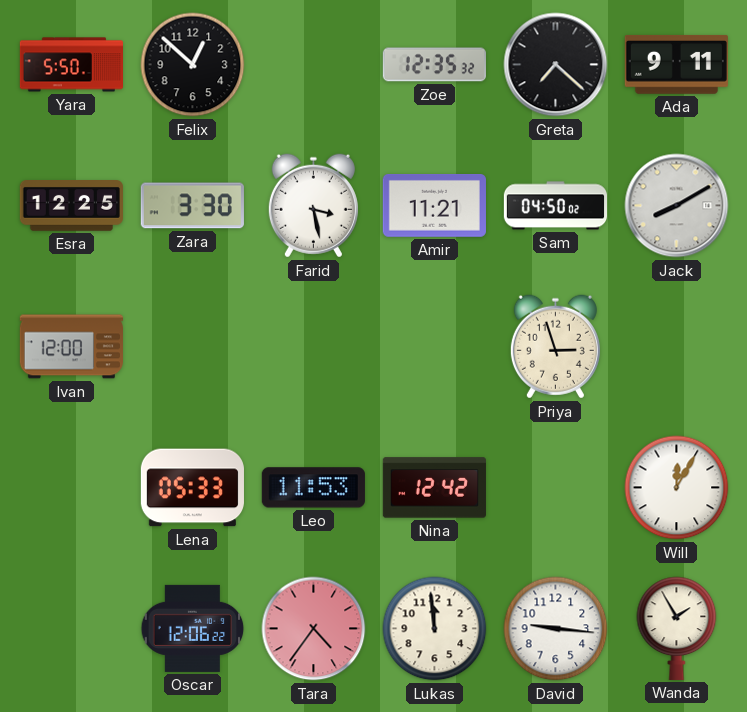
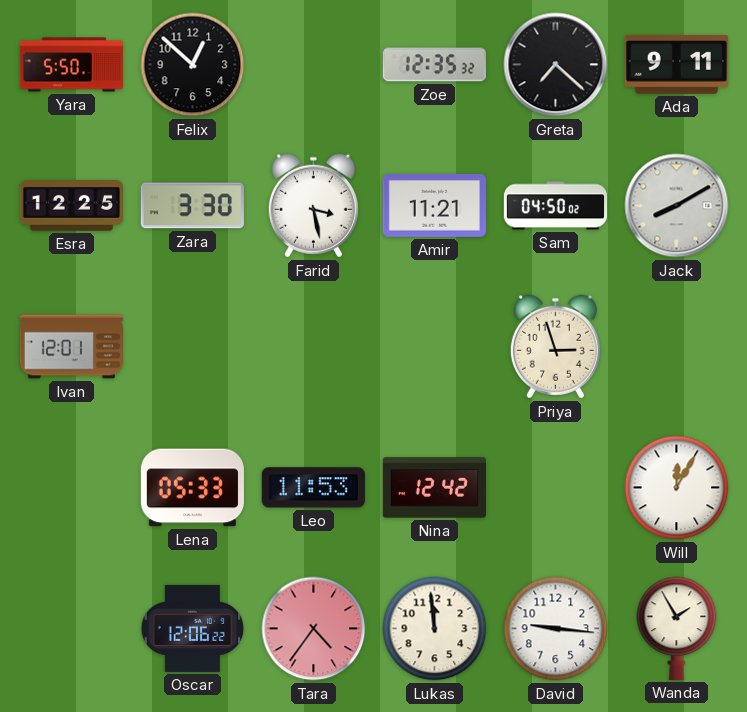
Ivan: 12:00 -> 12:01 (71, 347)
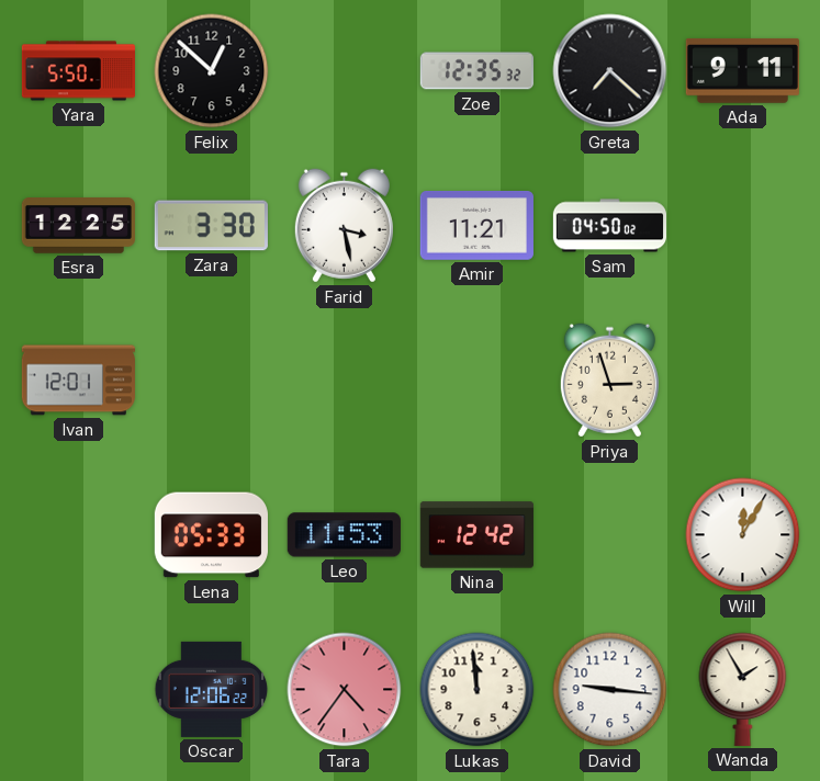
Jack: 8:10 -> none (677, 206)
